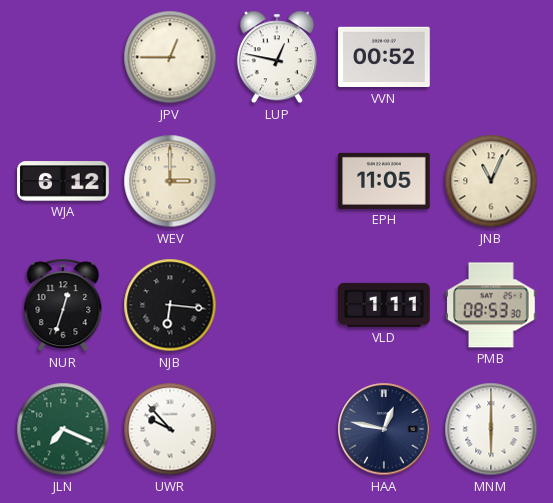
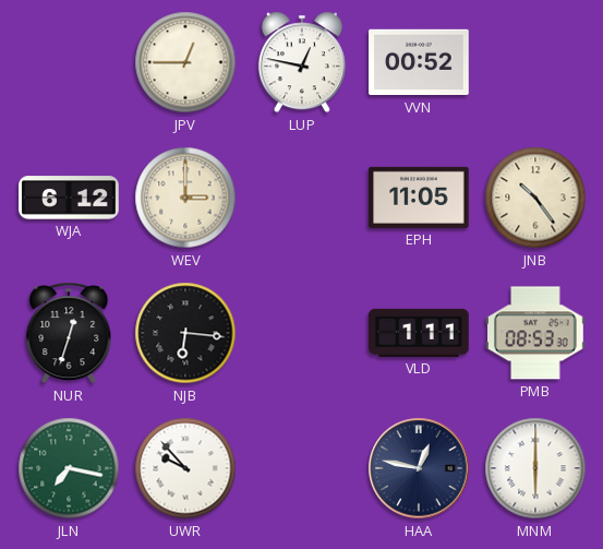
JNB: 11:04 -> 10:24 (535, 198)
JLN: 7:19 -> 7:17 (69, 468)
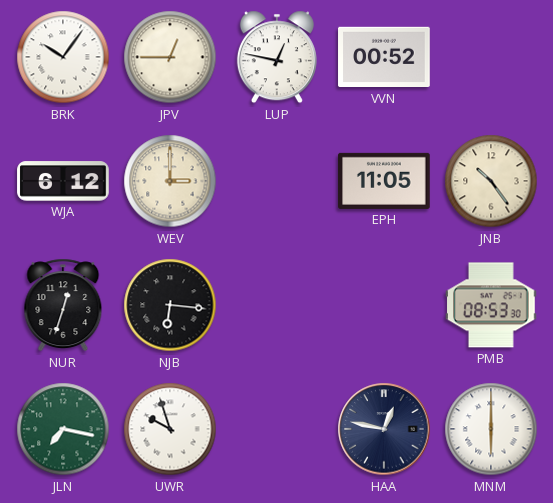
BRK: none -> 10:06 (63, 57)
VLD: 1:11 -> none (419, 333)
UWR: 9:53 -> 9:57 (170, 429)
